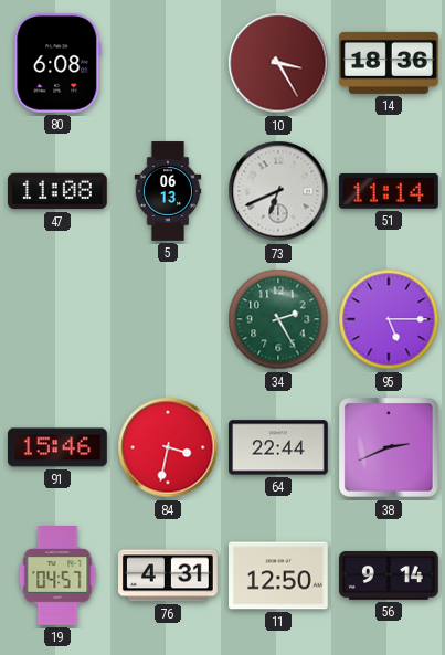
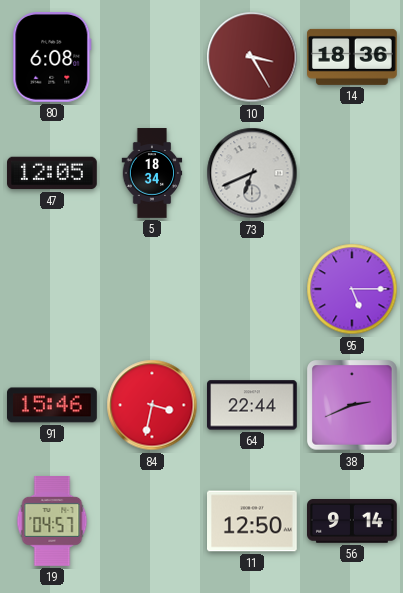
47: 11:08 -> 12:05 (53, 173)
5: 06:13 -> 18:34 (152, 173)
51: 11:14 -> none (389, 192)
34: 2:25 -> none (278, 319)
76: 4:31 -> none (169, 575)
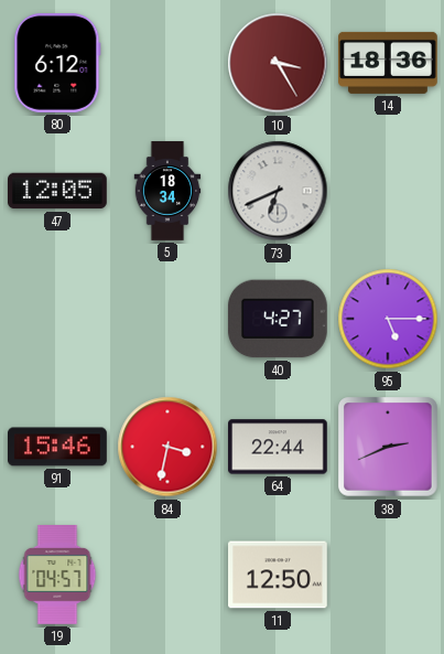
80: 6:08 -> 6:12 (57, 64)
40: none -> 4:27 (278, 319)
56: 9:14 -> none (353, 522)
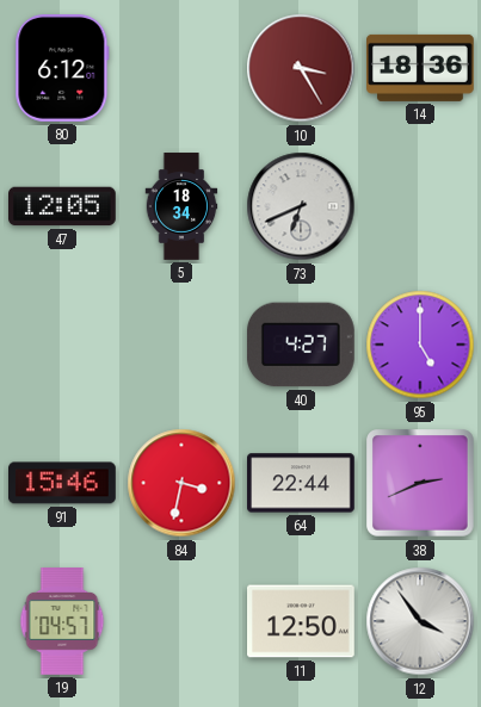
95: 5:15 -> 5:00 (420, 345)
12: none -> 3:54 (420, 621)
